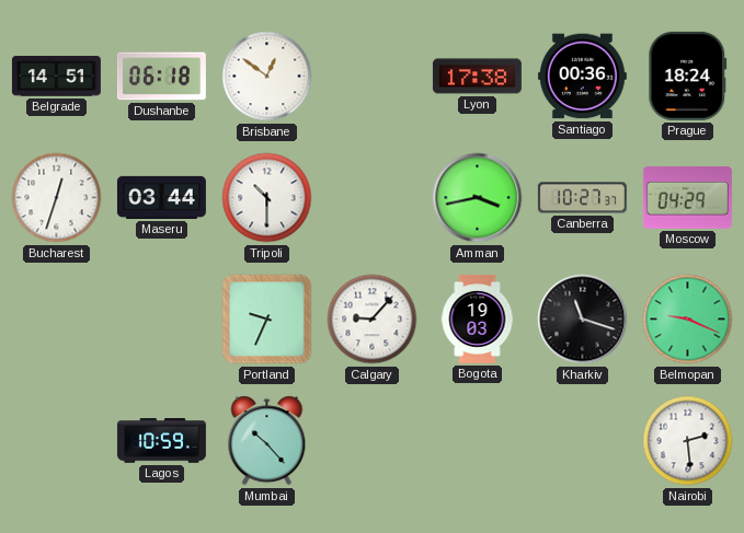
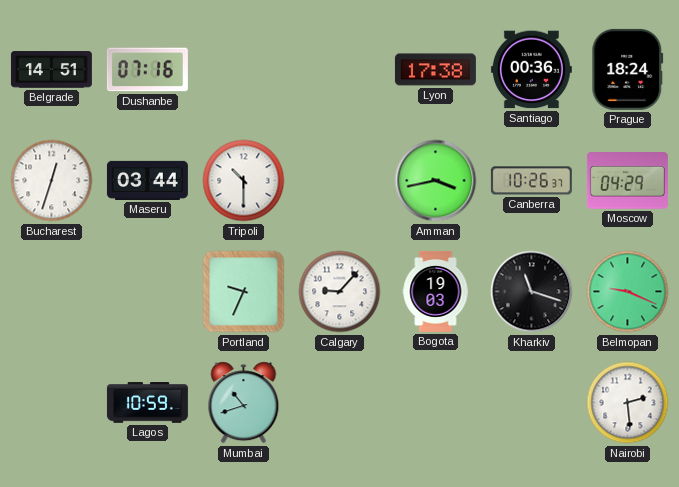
Dushanbe: 06:18 -> 07:16 (147, 70)
Brisbane: 12:51 -> none (267, 77)
Canberra: 10:27 -> 10:26 (531, 181)
Mumbai: 10:23 -> 10:42 (244, 403)
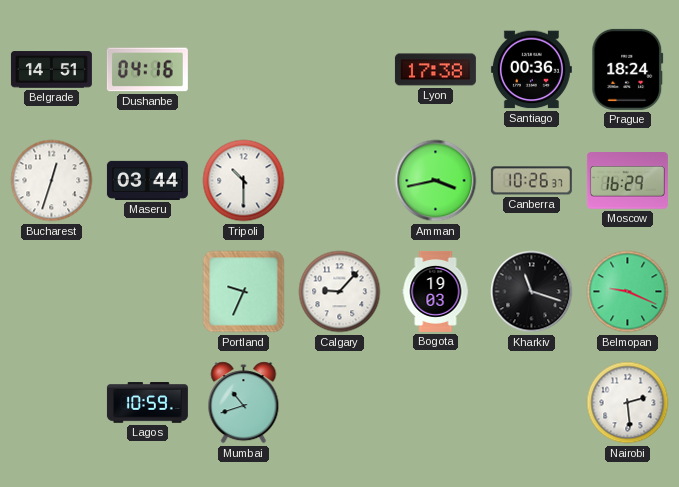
Dushanbe: 07:16 -> 04:16 (147, 70)
Moscow: 04:29 -> 16:29 (627, 181)
